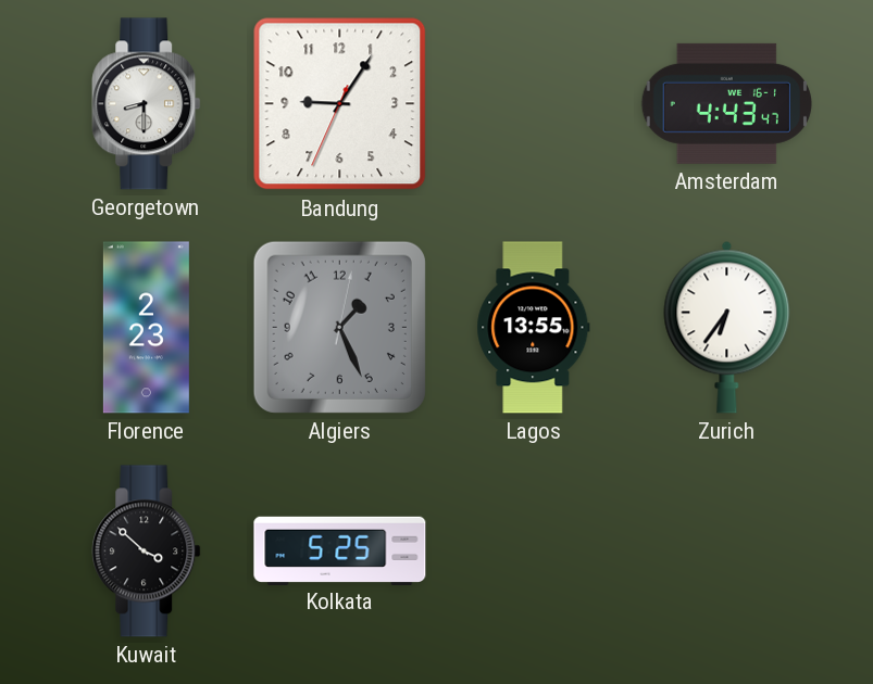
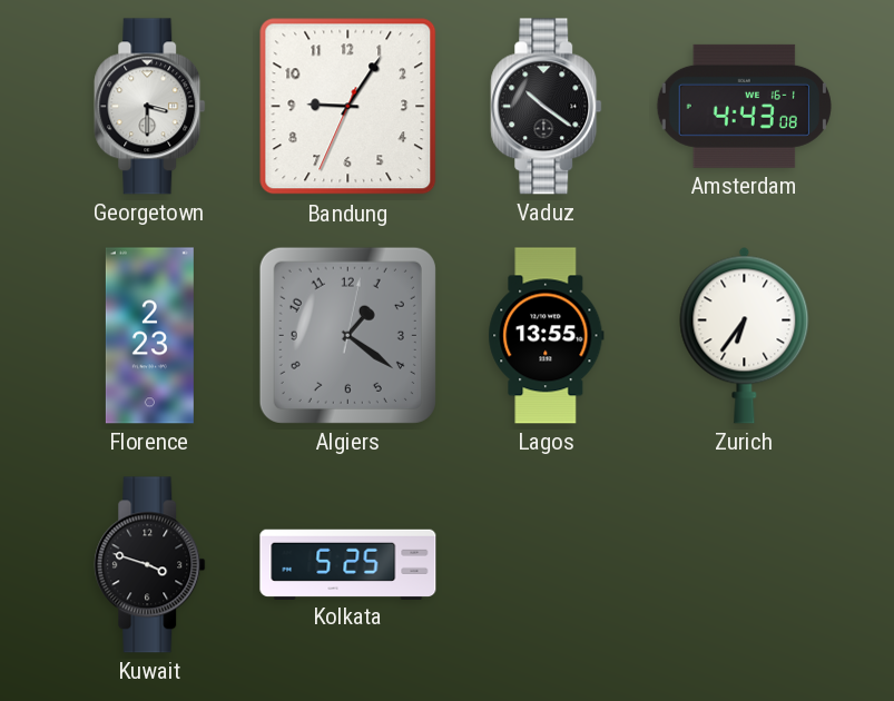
Georgetown: 8:30 -> 3:30 (150, 107)
Vaduz: none -> 10:21 (547, 107)
Amsterdam: 4:43:47 -> 4:43:08 (744, 106)
Algiers: 1:26 -> 1:21 (347, 335)
Kuwait: 3:52 -> 3:48 (150, 565)
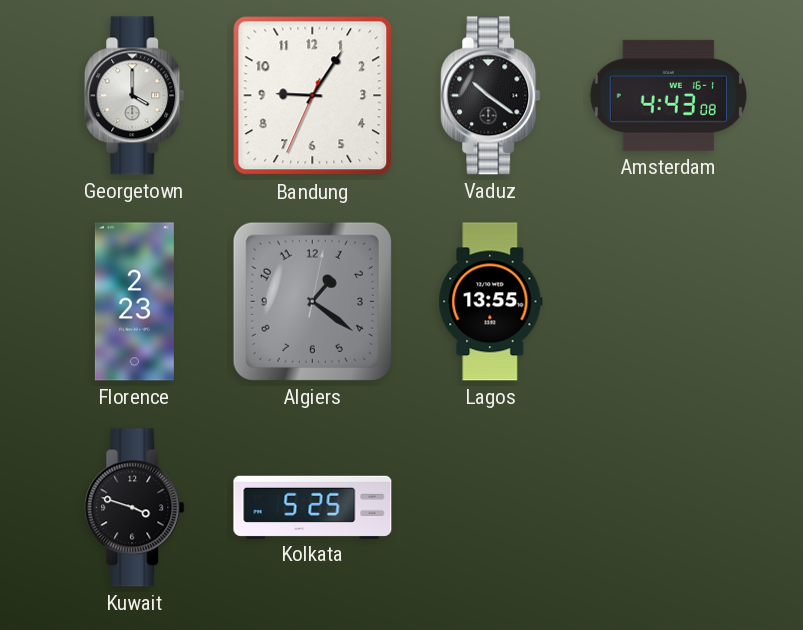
Georgetown: 3:30 -> 4:00 (135, 96)
Zurich: 6:36 -> none (745, 335)
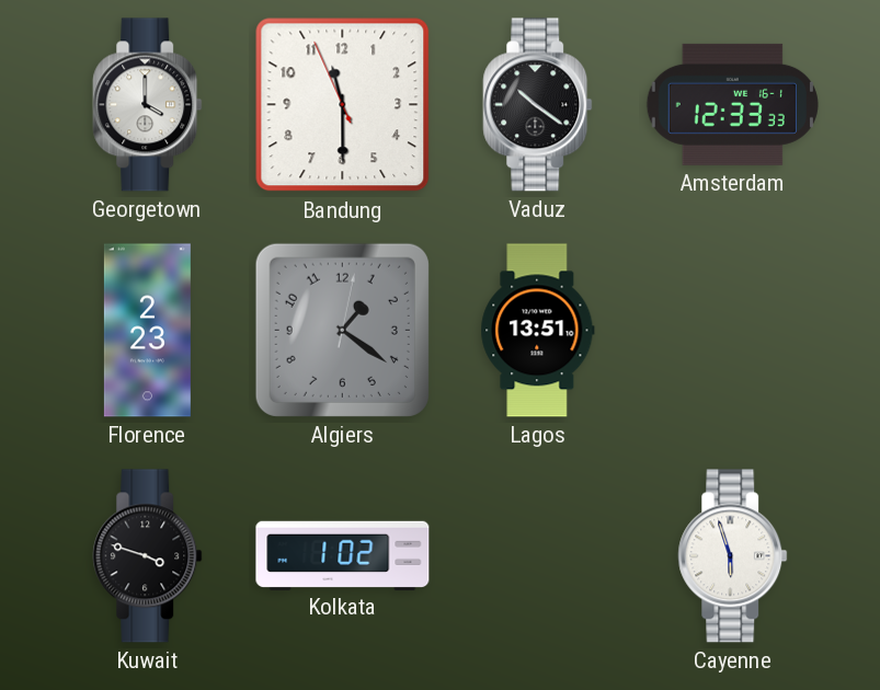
Bandung: 9:05 -> 11:29 (343, 105)
Amsterdam: 4:43 -> 12:33 (732, 104)
Lagos: 13:55 -> 13:51 (538, 331)
Kolkata: 5:25 -> 1:02 (343, 555)
Cayenne: none -> 5:57 (733, 556)
